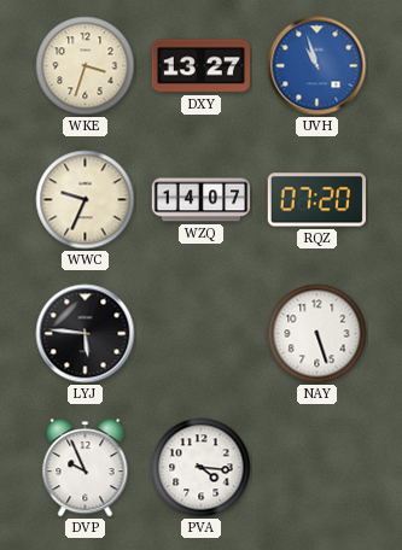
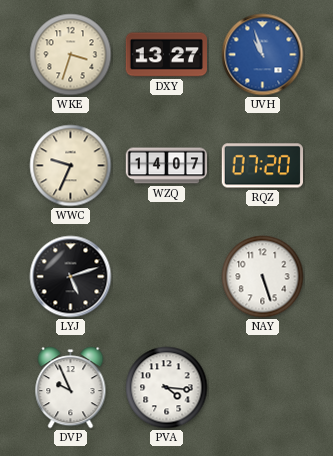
LYJ: 5:46 -> 5:12 (71, 277)
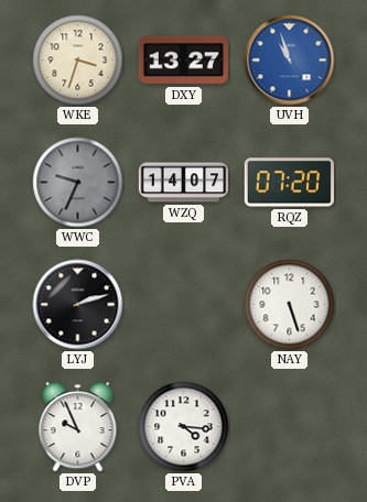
WWC dial: cream -> grey (78, 183)
LYJ: 5:12 -> 2:12 (78, 305)
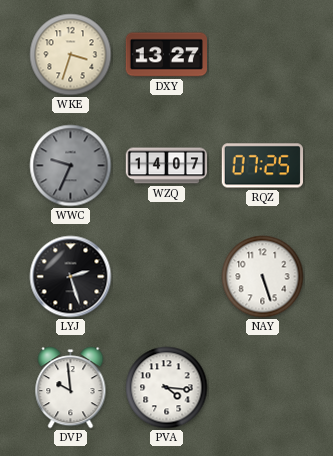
UVH: 10:57 -> none (290, 61)
RQZ: 07:20 -> 07:25 (262, 166)
LYJ: 2:12 -> 2:27 (71, 277)
DVP: 9:56 -> 9:59 (71, 388)
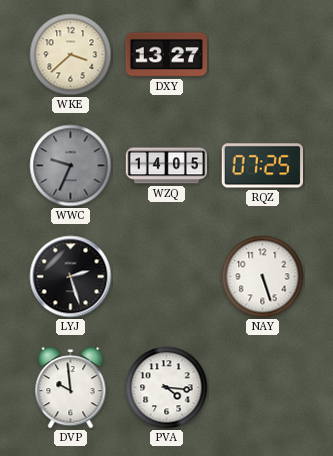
WKE: 3:33 -> 3:38 (71, 55)
WZQ: 14:07 -> 14:05 (167, 166)
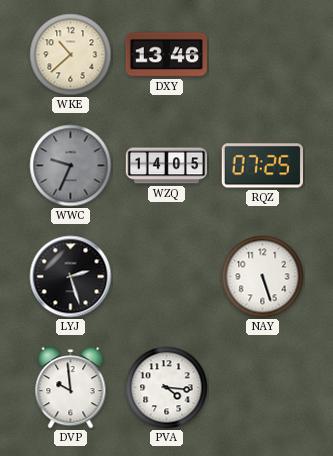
WKE: 3:38 -> 10:38 (71, 55)
DXY: 13:27 -> 13:46 (166, 55)
